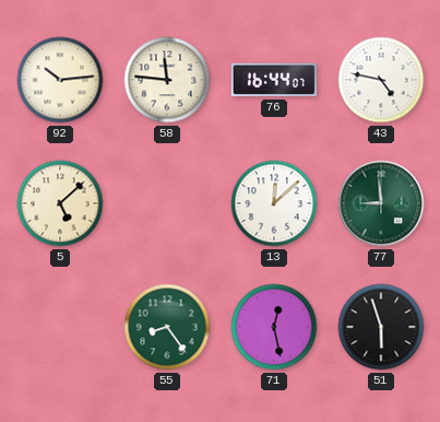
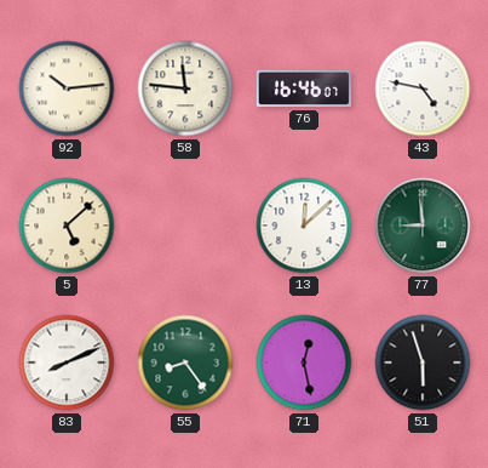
76: 16:44 -> 16:46 (304, 89)
83: none -> 8:11 (67, 363)
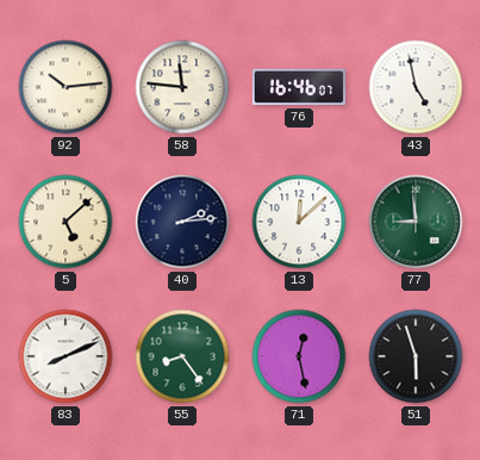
43: 4:47 -> 4:58 (416, 87)
40: none -> 2:14 (182, 222)
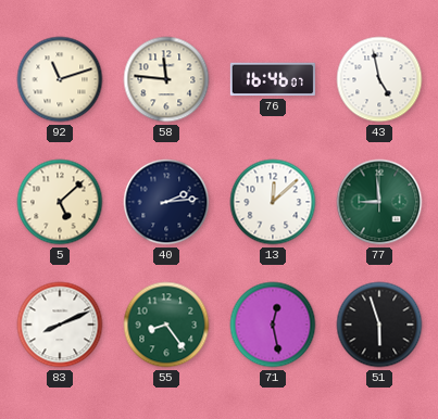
92: 10:14 -> 11:12 (60, 79)
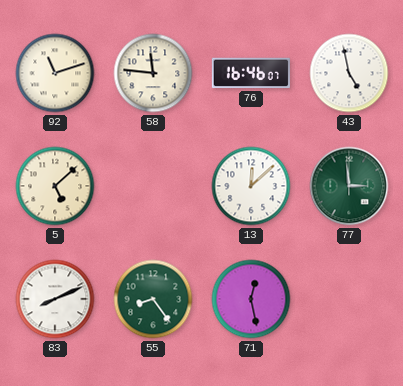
40: 2:14 -> none (166, 202)
77: 8:59 -> 2:59 (349, 186)
51: 5:57 -> none (379, 325)
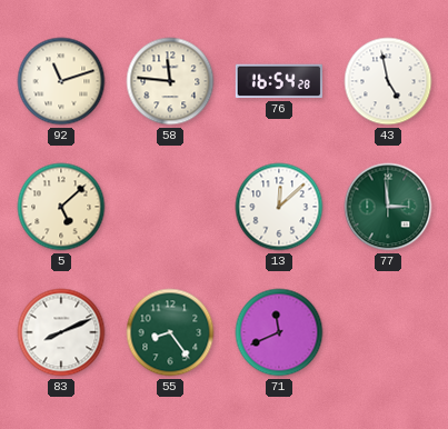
76: 16:46 -> 16:54 (279, 81)
71: 12:28 -> 11:41 (279, 332)
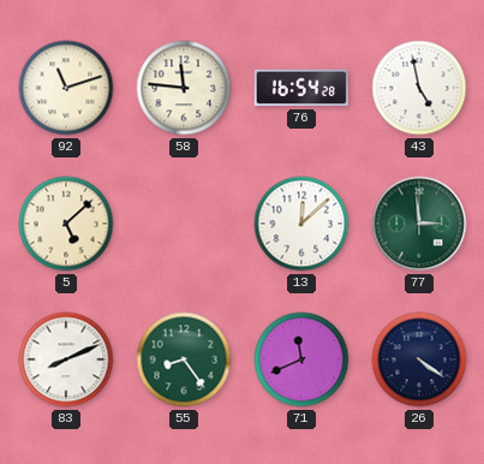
26: none -> 4:21 (419, 359)
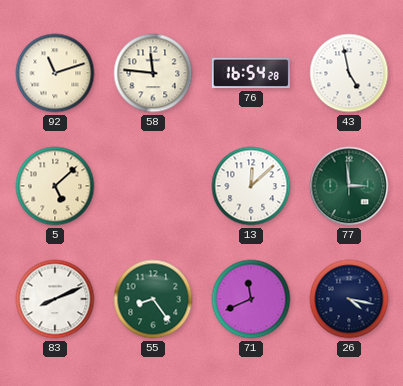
26: 4:21 -> 4:17 (349, 299)
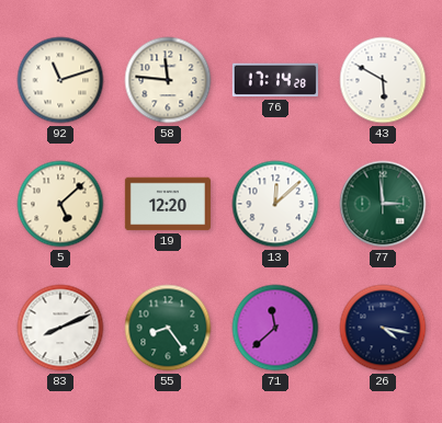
76: 16:54 -> 17:14 (275, 80)
43: 4:58 -> 5:50 (383, 80)
19: none -> 12:20 (168, 204)
71: 11:41 -> 11:38 (275, 328)
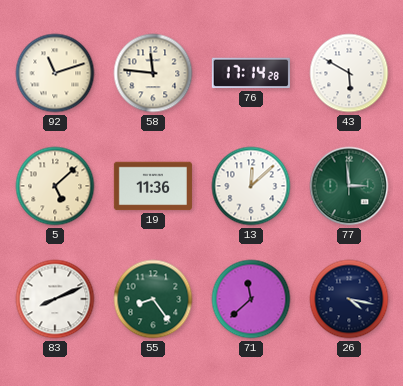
19: 12:20 -> 11:36 (153, 186)
